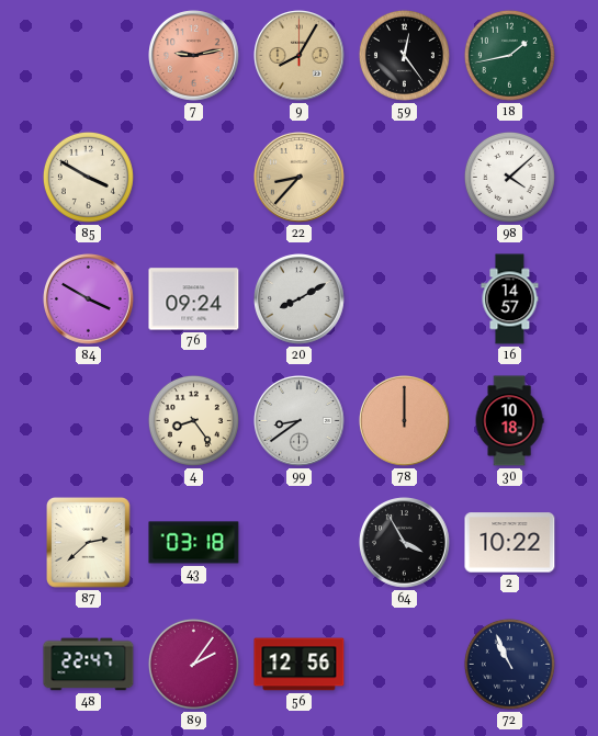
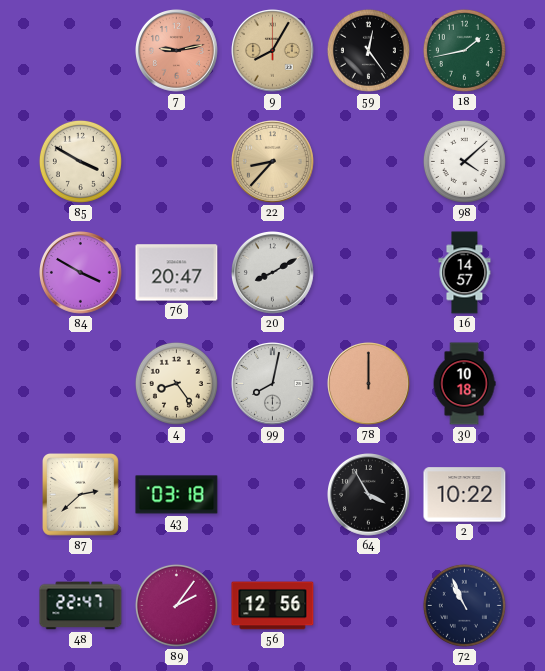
76: 09:24 -> 20:47 (177, 273)
99: 8:39 -> 8:02 (273, 384)
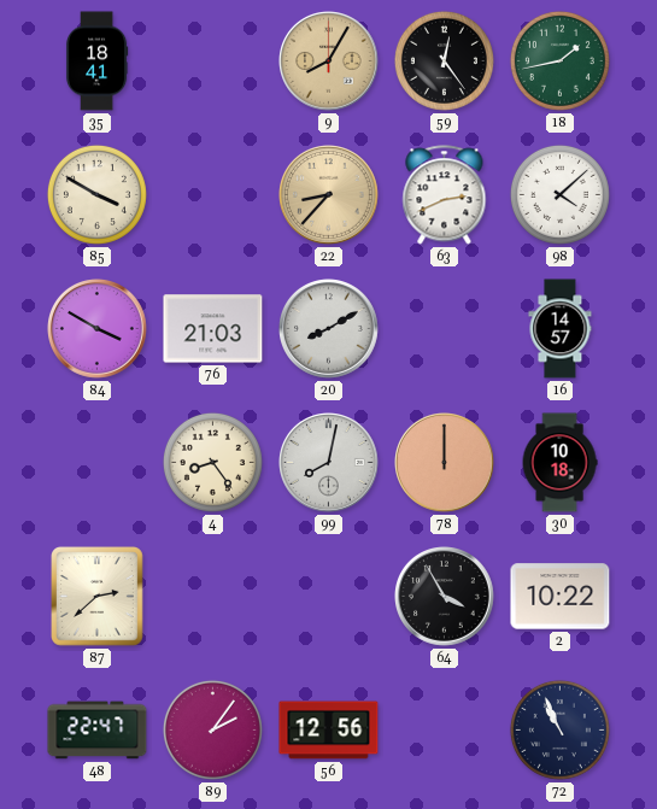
35: none -> 18:41 (96, 61)
7: 9:13 -> none (177, 51)
63: none -> 2:41 (445, 195)
76: 20:47 -> 21:03 (213, 329)
43: 03:18 -> none (177, 495)
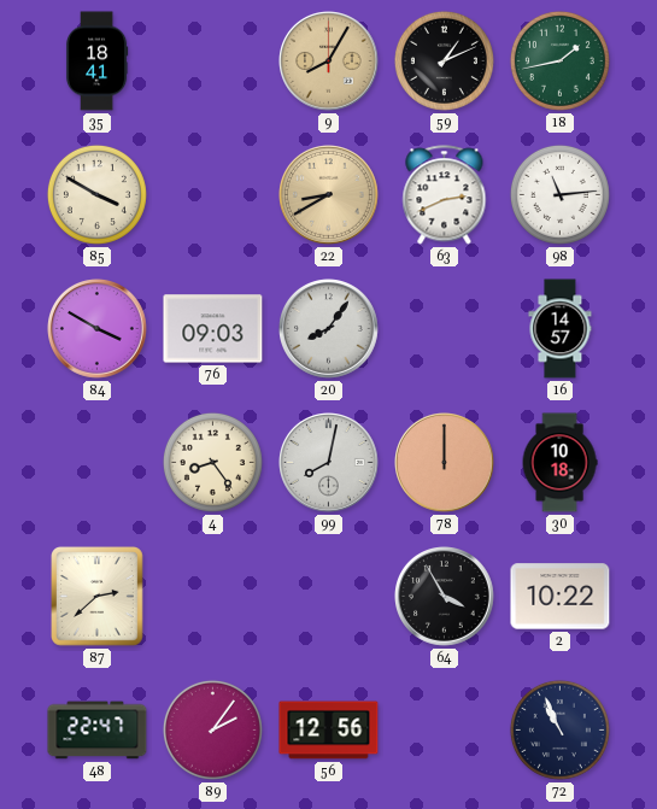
59: 12:24 -> 1:11 (444, 60)
22: 8:37 -> 8:40 (329, 195)
98: 4:08 -> 11:14 (559, 194)
76: 21:03 -> 09:03 (213, 329)
20: 8:10 -> 8:06 (329, 329)
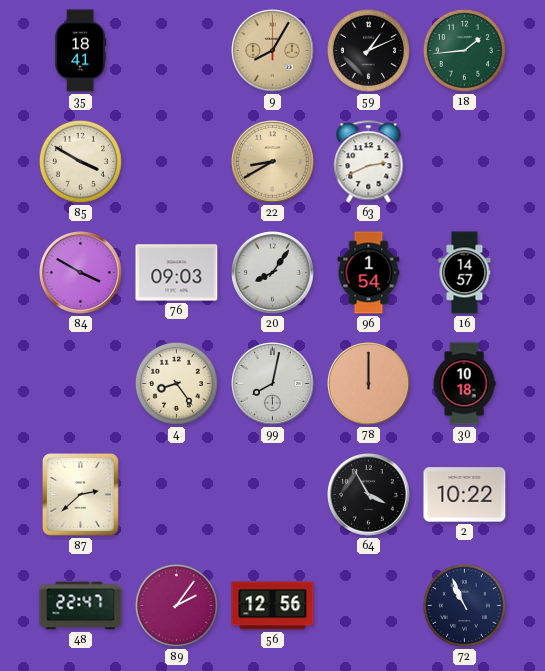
18: 1:43 -> 1:44 (464, 50)
98: 11:14 -> none (559, 194)
96: none -> 1:54 (369, 273)
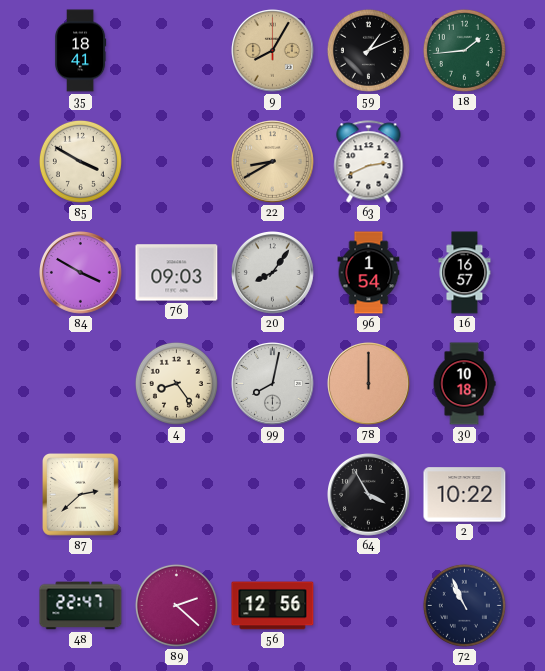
16: 14:57 -> 16:57 (465, 273)
89: 2:06 -> 2:22 (176, 605)
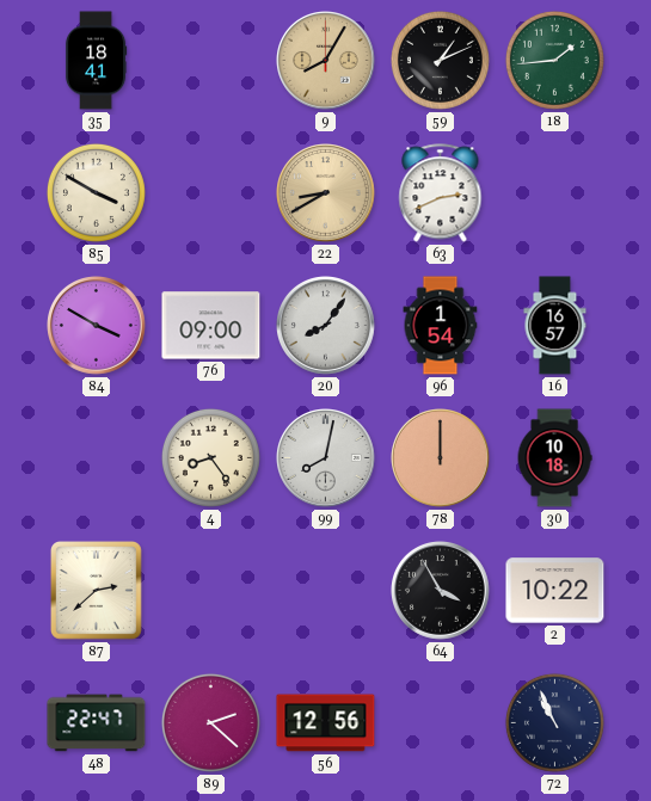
76: 09:03 -> 09:00 (211, 326)
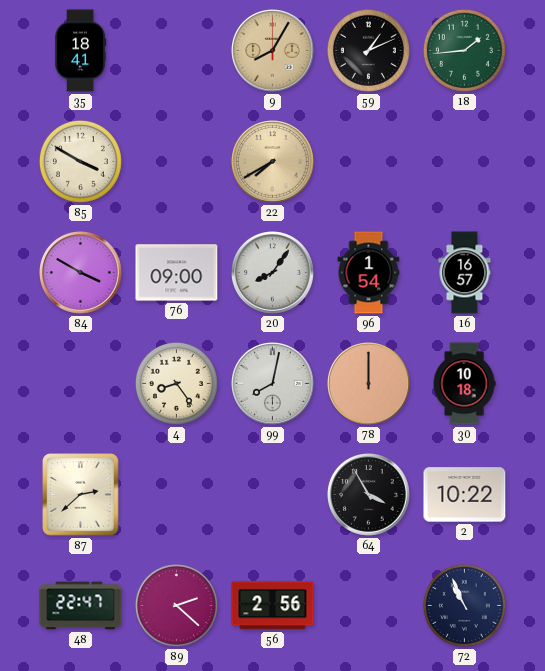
22: 8:40 -> 7:40 (273, 162)
63: 2:41 -> none (441, 193)
56: 12:56 -> 2:56 (273, 606)
